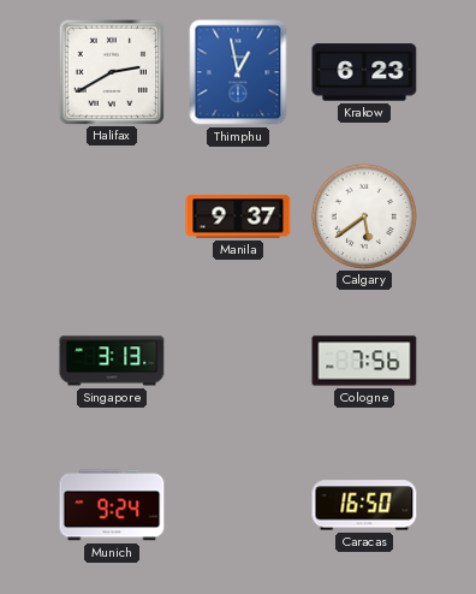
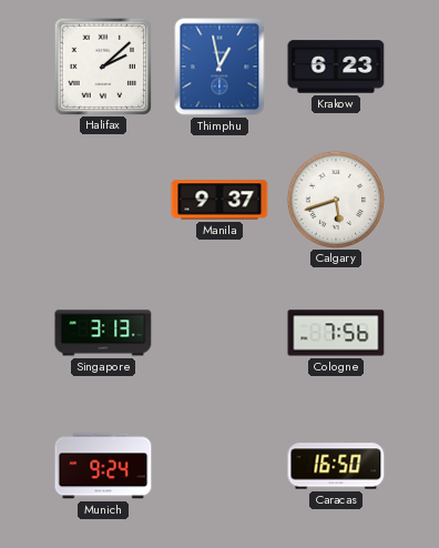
Halifax: 2:40 -> 2:08 (102, 65)
Calgary: 5:39 -> 5:42 (335, 199)
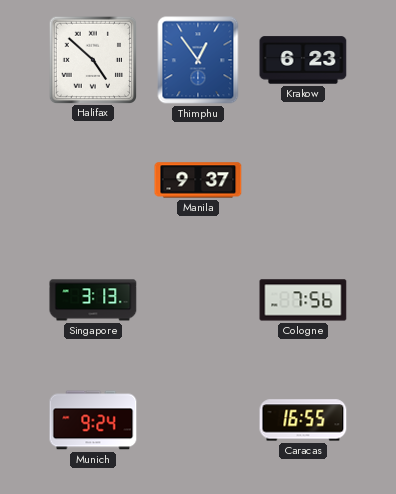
Halifax: 2:08 -> 4:52 (92, 59)
Thimphu: 12:58 -> 12:54 (198, 60)
Calgary: 5:42 -> none (335, 199)
Caracas: 16:50 -> 16:55 (303, 420)
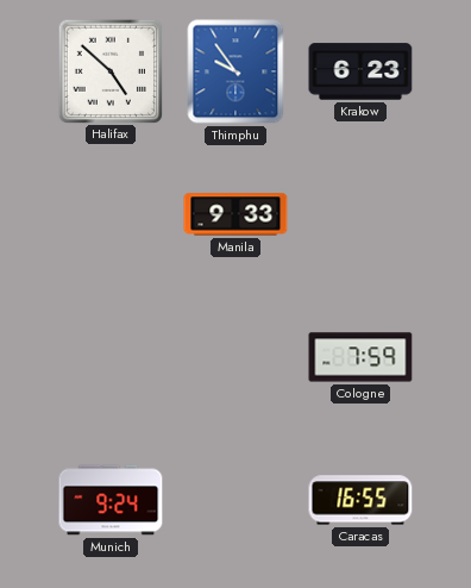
Thimphu: 12:54 -> 9:54 (235, 71)
Manila: 9:37 -> 9:33 (235, 214)
Singapore: 3:13 -> none (93, 300)
Cologne: 7:56 -> 7:59 (360, 357)
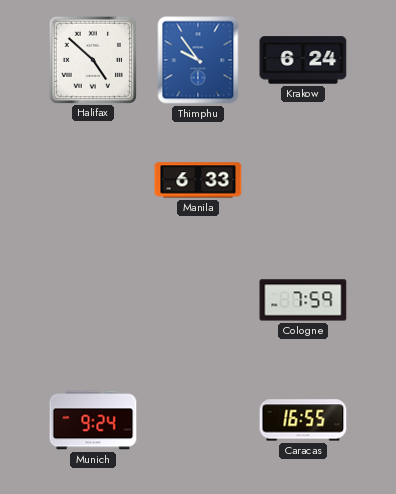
Krakow: 6:23 -> 6:24 (303, 60)
Manila: 9:33 -> 6:33 (198, 180)
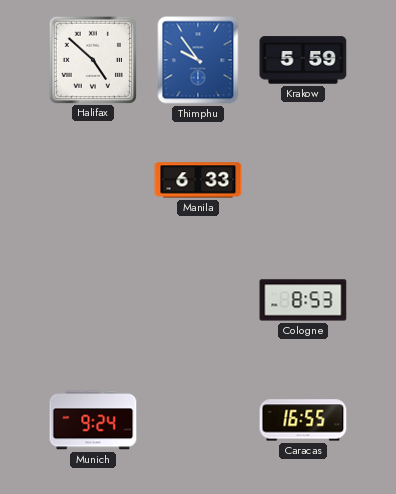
Krakow: 6:24 -> 5:59 (303, 60)
Cologne: 7:59 -> 8:53 (303, 300)
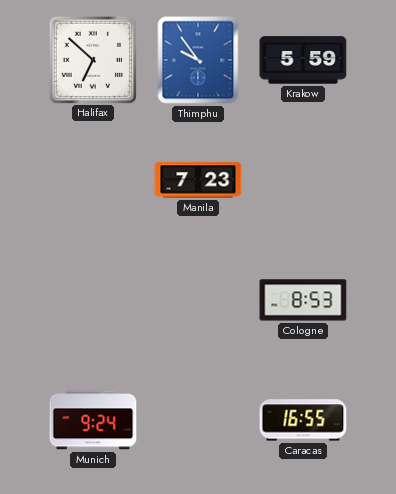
Halifax: 4:52 -> 6:52 (92, 59)
Manila: 6:33 -> 7:23 (198, 180)
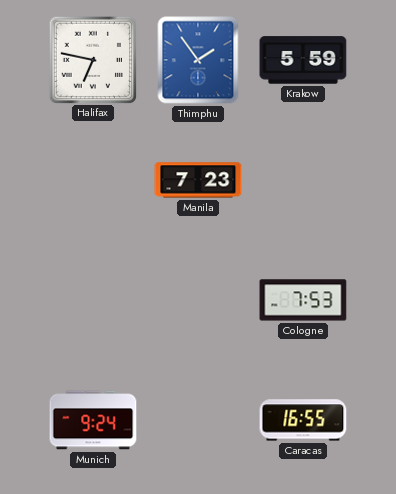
Halifax: 6:52 -> 6:47 (92, 59)
Thimphu: 9:54 -> 1:54 (198, 60)
Cologne: 8:53 -> 7:53 (303, 300)
